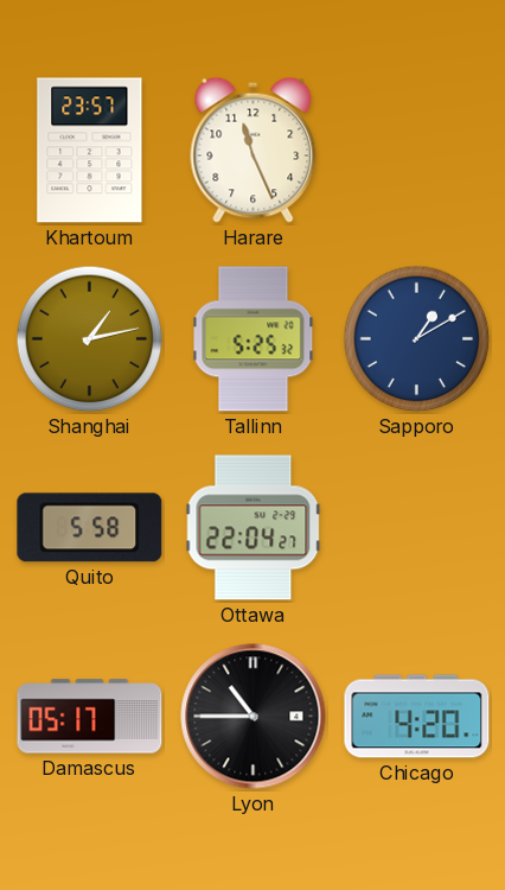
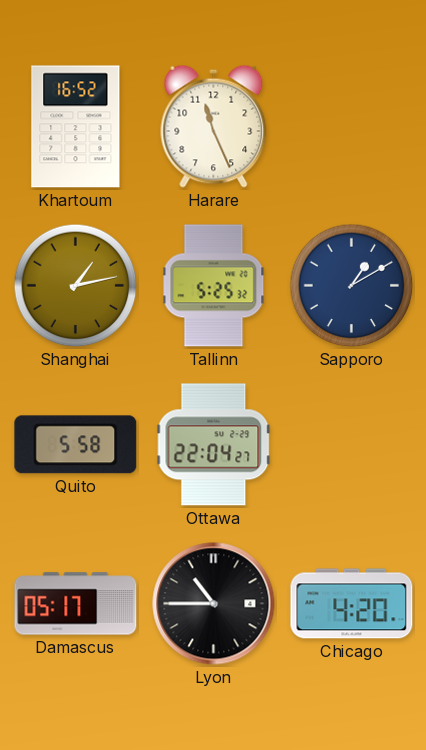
Khartoum: 23:57 -> 16:52 (76, 127)
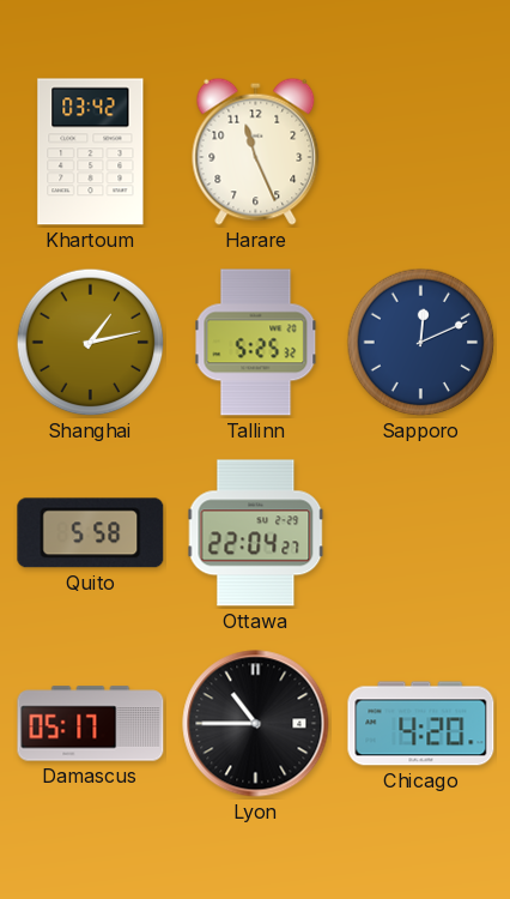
Khartoum: 16:52 -> 03:42 (91, 152)
Sapporo: 1:10 -> 12:11 (421, 343)
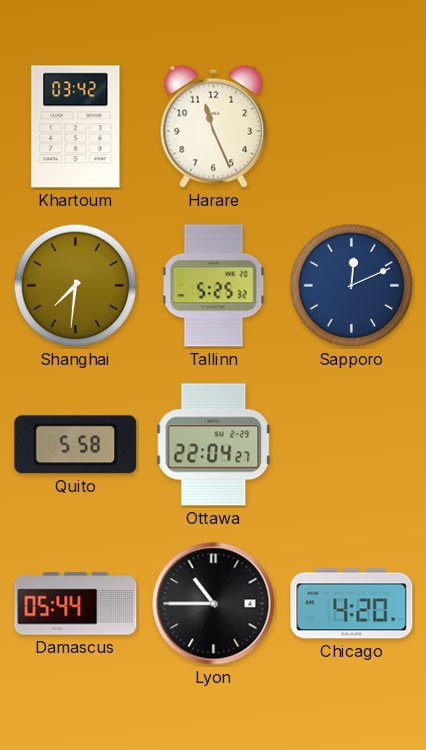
Shanghai: 1:13 -> 7:31 (76, 286)
Damascus: 05:17 -> 05:44 (76, 604)
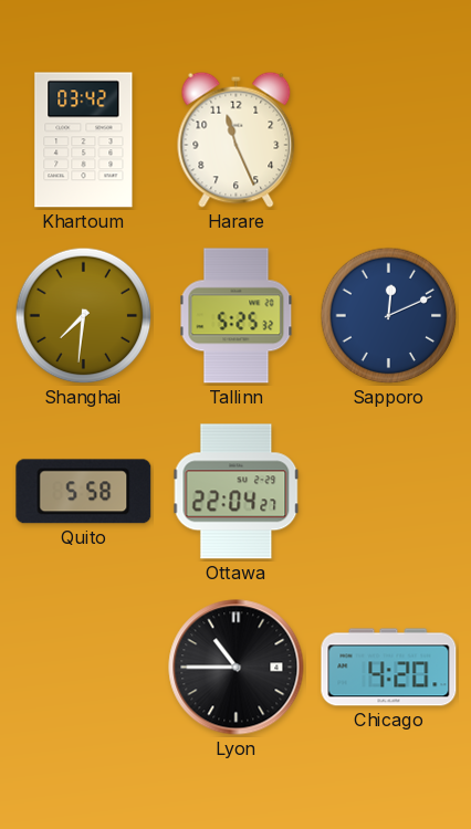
Damascus: 05:44 -> none (76, 604)
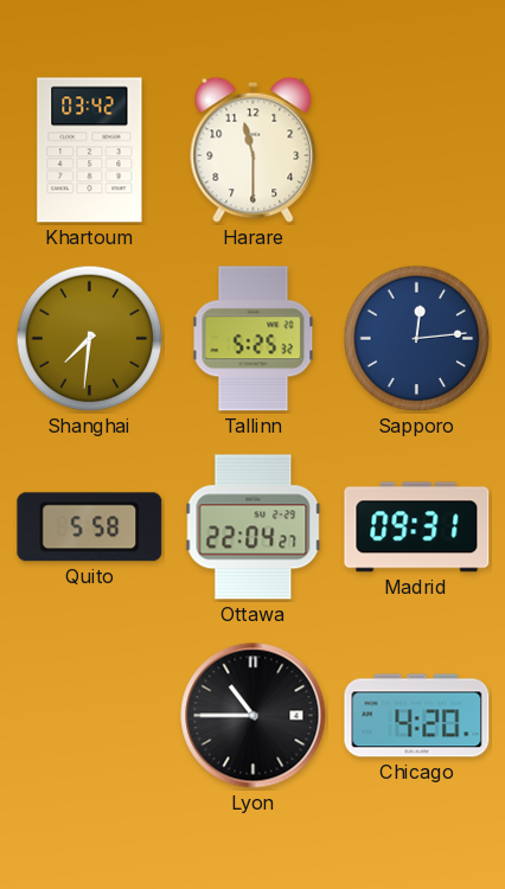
Harare: 11:26 -> 11:30 (254, 149)
Sapporo: 12:11 -> 12:14 (417, 339)
Madrid: none -> 09:31 (417, 527)
